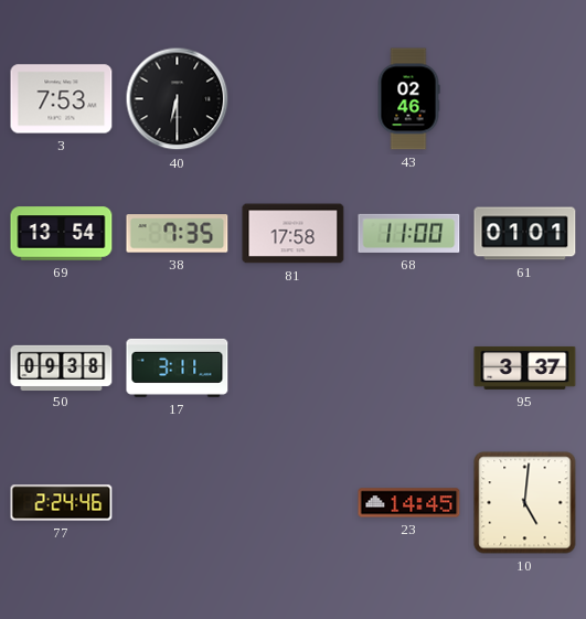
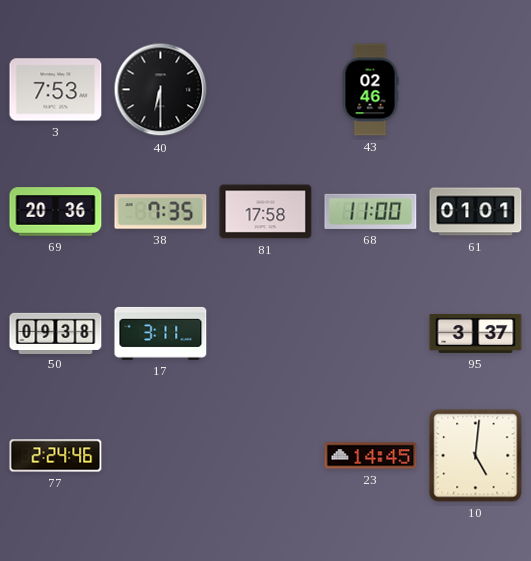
69: 13:54 -> 20:36 (56, 212)
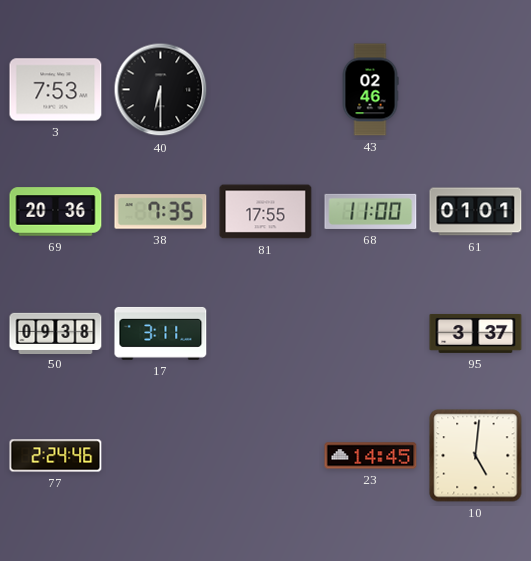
81: 17:58 -> 17:55 (266, 212)
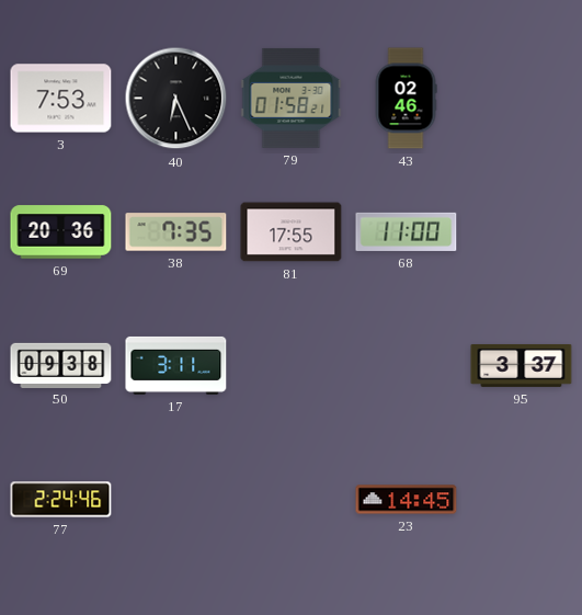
40: 6:30 -> 6:26 (176, 99)
79: none -> 01:58 (292, 98)
61: 01:01 -> none (476, 212)
10: 5:01 -> none (476, 456)
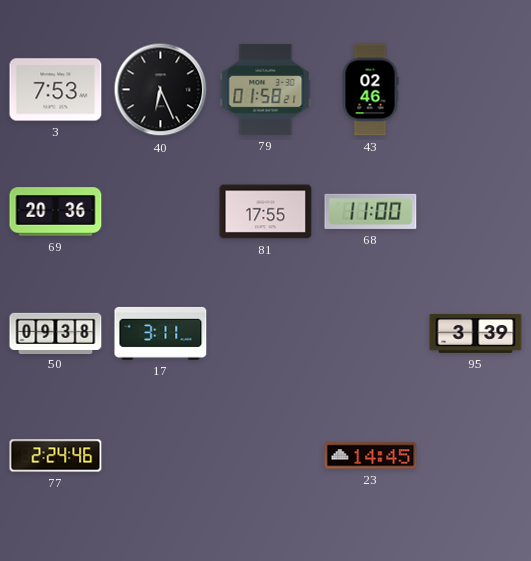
38: 7:35 -> none (176, 232)
95: 3:37 -> 3:39 (476, 333)
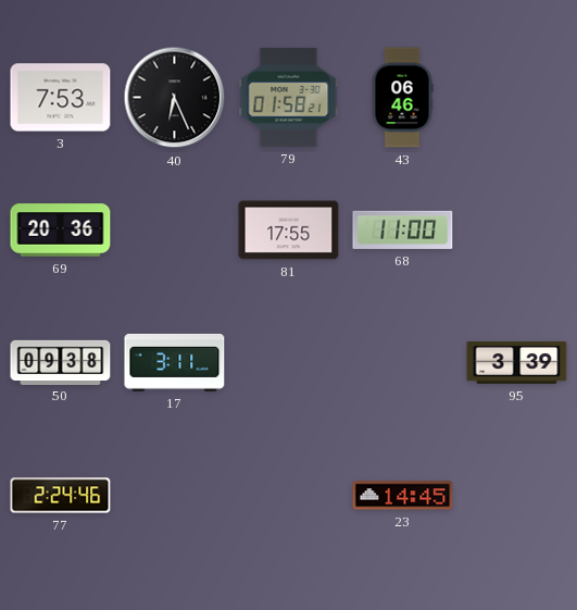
43: 02:46 -> 06:46 (402, 98)
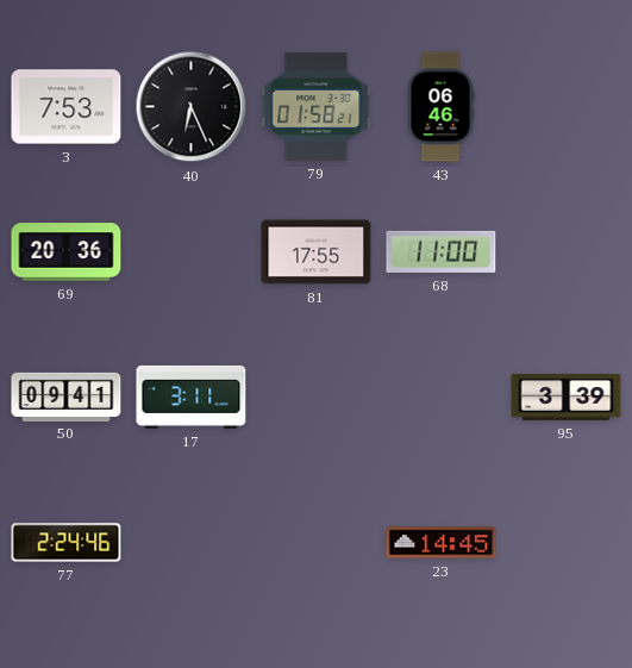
50: 09:38 -> 09:41 (67, 397)
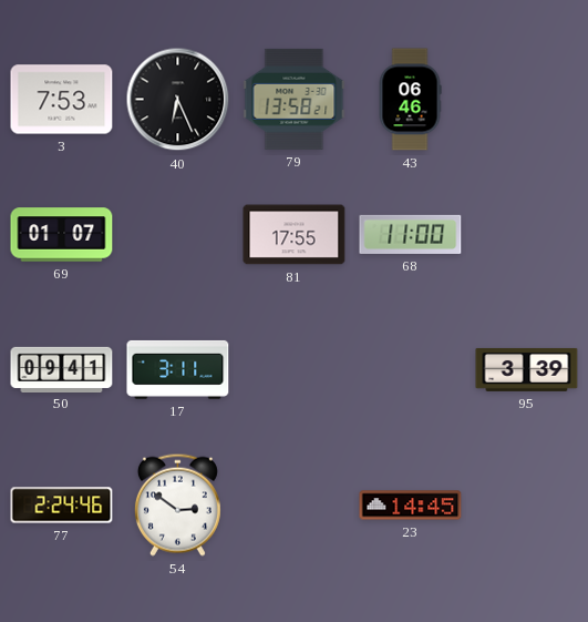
79: 01:58 -> 13:58 (295, 99)
69: 20:36 -> 01:07 (62, 235)
54: none -> 2:51 (177, 504)
